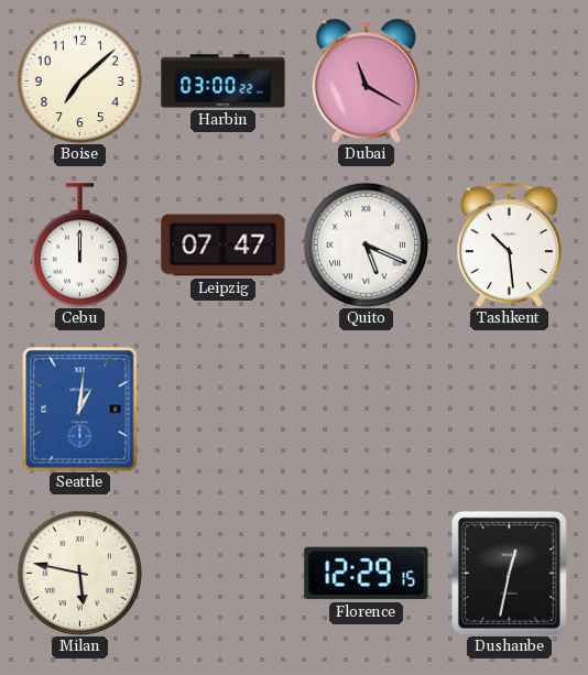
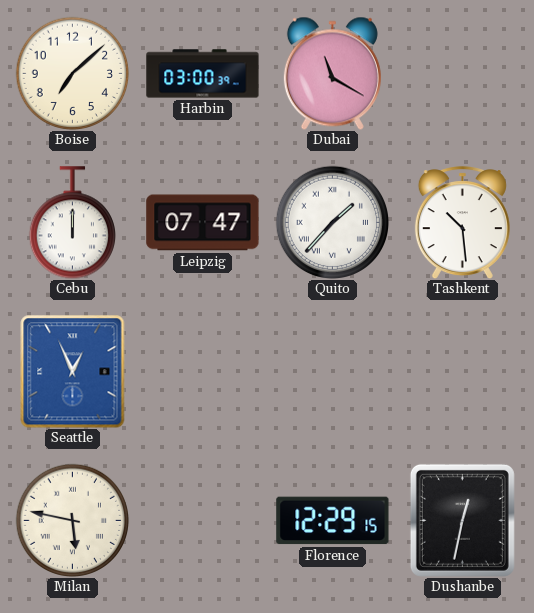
Harbin: 03:00:22 -> 03:00:39 (203, 74)
Quito: 5:19 -> 1:37 (332, 222)
Seattle: 1:01 -> 12:56 (73, 371)
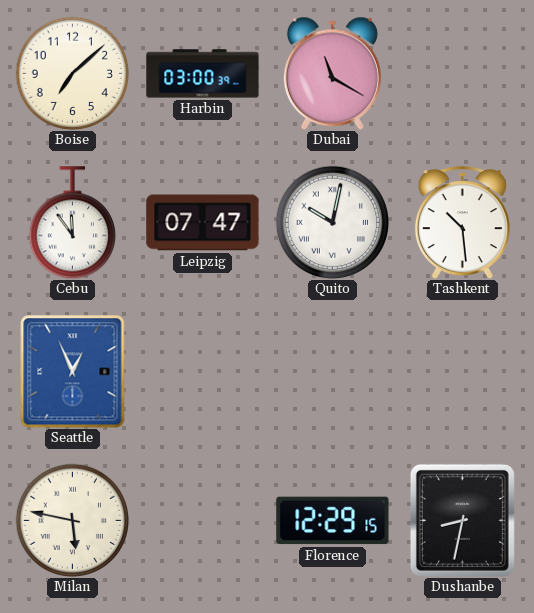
Cebu: 12:00 -> 11:54 (72, 223)
Quito: 1:37 -> 10:02 (332, 222)
Dushanbe: 12:32 -> 8:32 (462, 520)
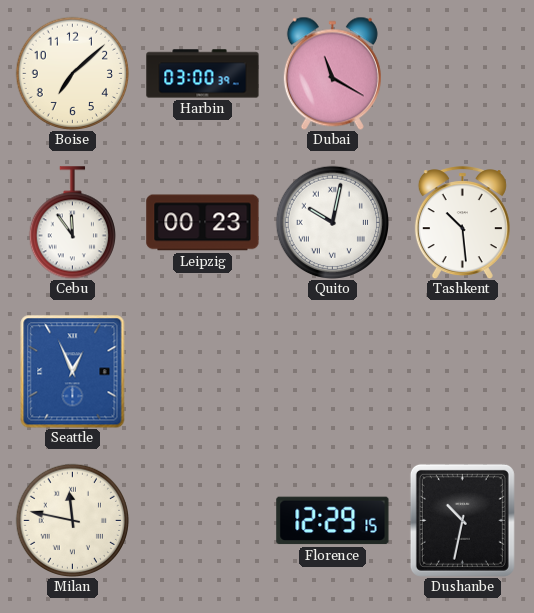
Leipzig: 07:47 -> 00:23 (203, 223)
Milan: 5:47 -> 11:47 (72, 520)
Dushanbe: 8:32 -> 10:32 (462, 520)
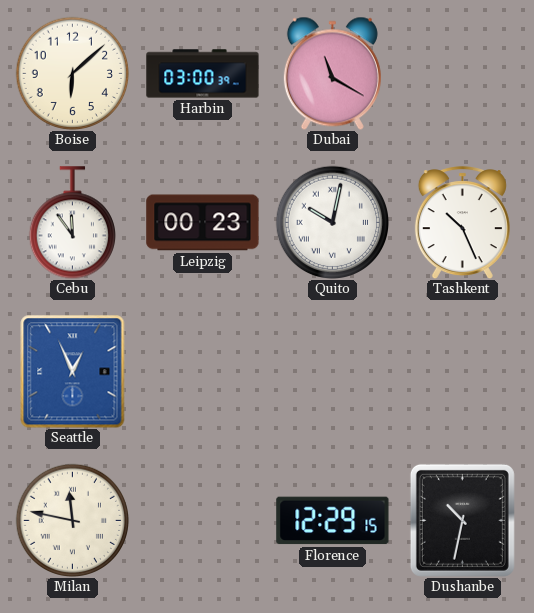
Boise: 7:08 -> 6:08 (72, 73)
Tashkent: 10:29 -> 10:26 (462, 223)
